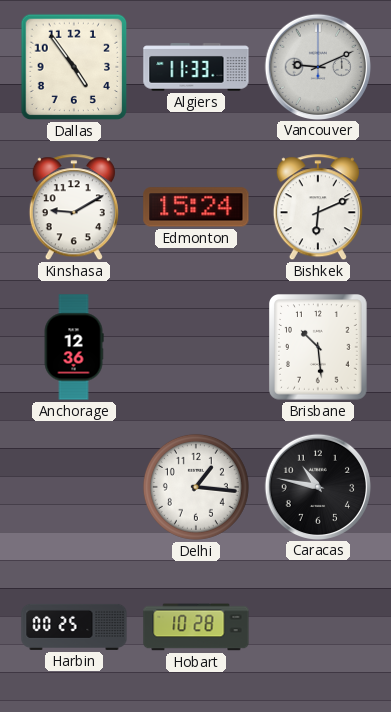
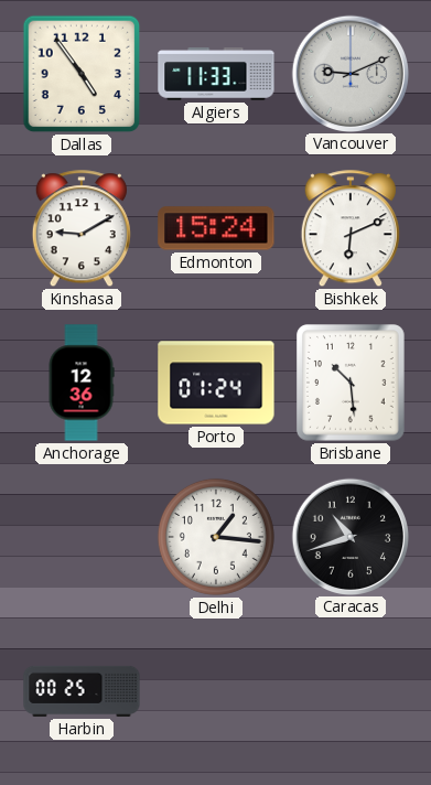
Porto: none -> 01:24 (216, 383)
Caracas: 10:47 -> 10:42 (349, 536)
Hobart: 10:28 -> none (196, 627)
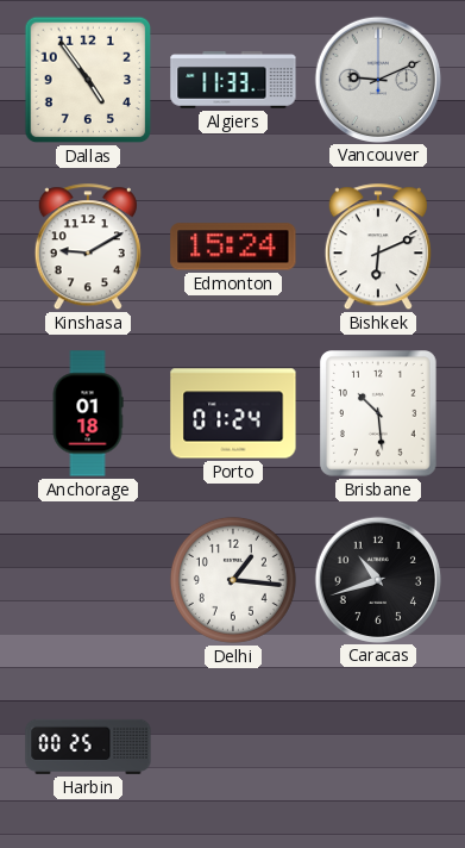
Anchorage: 12:36 -> 01:18 (88, 413)
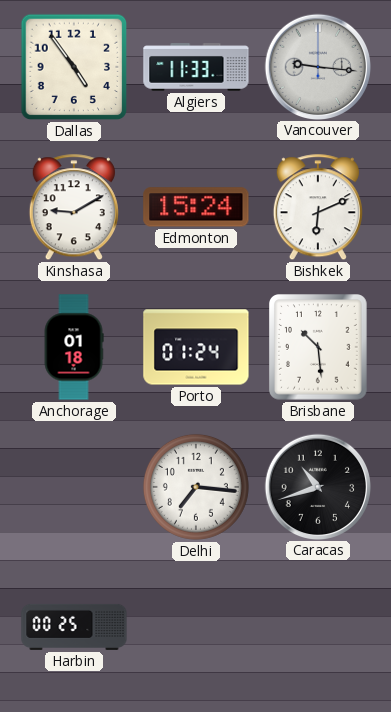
Vancouver: 9:11 -> 9:16 (317, 66)
Delhi: 1:16 -> 7:16 (196, 487)
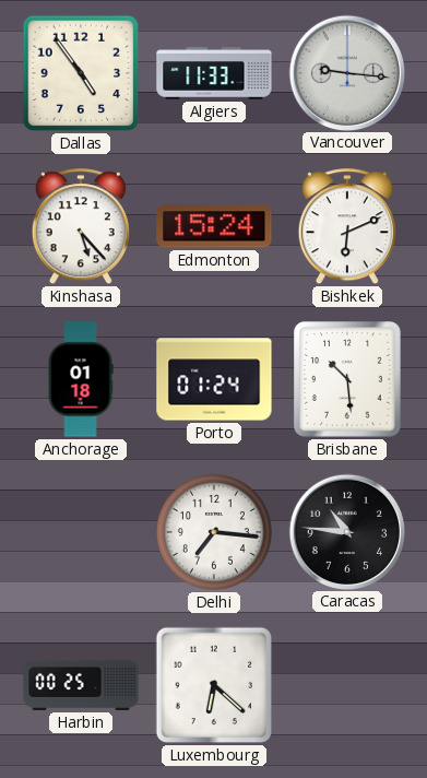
Kinshasa: 9:10 -> 5:23 (81, 227)
Caracas: 10:42 -> 10:46 (346, 531)
Luxembourg: none -> 6:22 (214, 685)
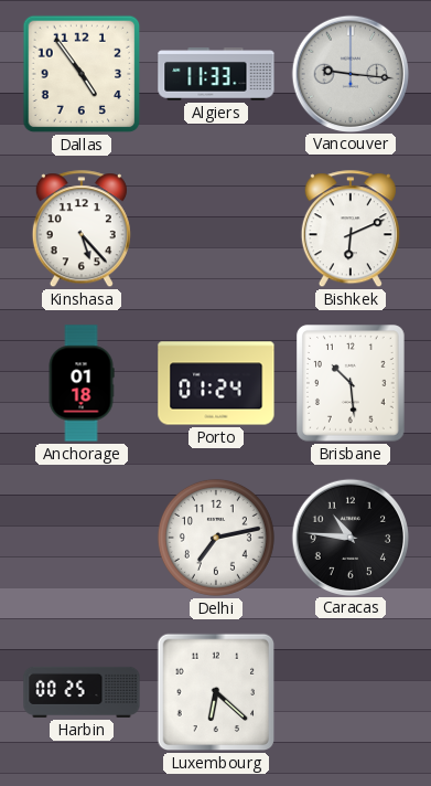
Edmonton: 15:24 -> none (214, 226)
Delhi: 7:16 -> 7:13 (216, 538)
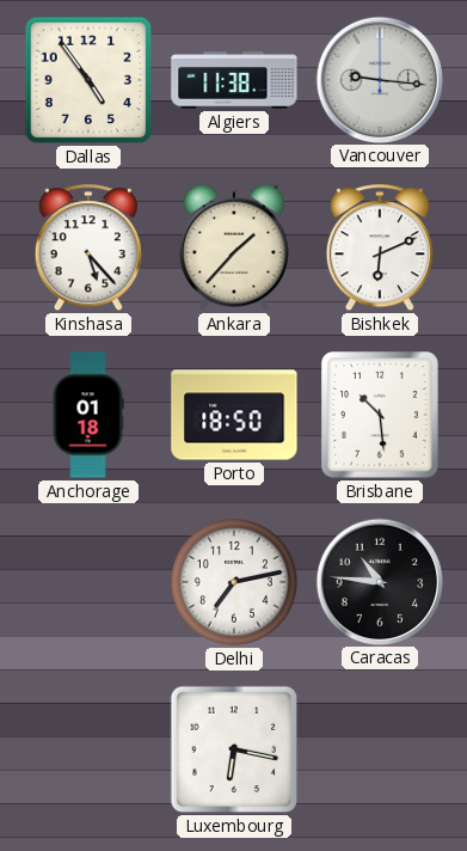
Algiers: 11:33 -> 11:38 (234, 80)
Ankara: none -> 1:37 (234, 247)
Porto: 01:24 -> 18:50 (234, 415)
Harbin: 00:25 -> none (82, 692)
Luxembourg: 6:22 -> 6:17 (234, 749)
